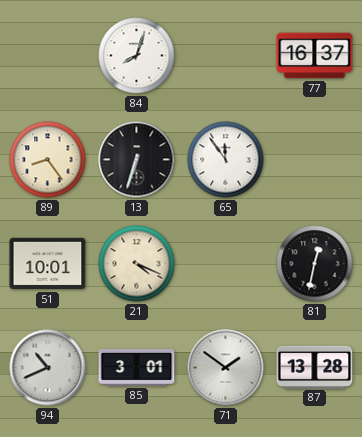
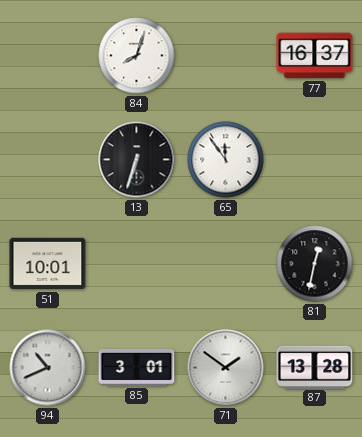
89: 8:24 -> none (48, 160)
21: 4:19 -> none (137, 264)
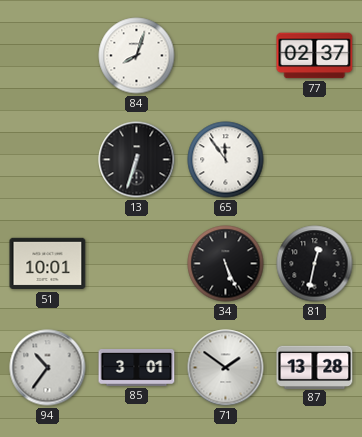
77: 16:37 -> 02:37 (315, 56)
34: none -> 5:26 (226, 264)
94: 10:41 -> 10:36 (48, 368)
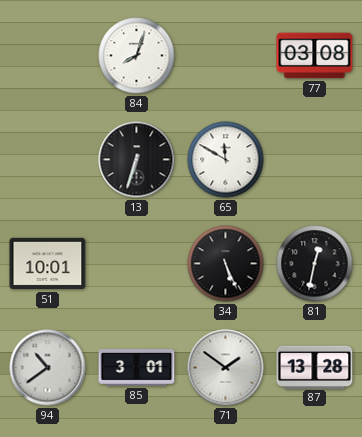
77: 02:37 -> 03:08 (315, 56)
65: 11:54 -> 11:50 (226, 160)
94: 10:36 -> 10:39 (48, 368)
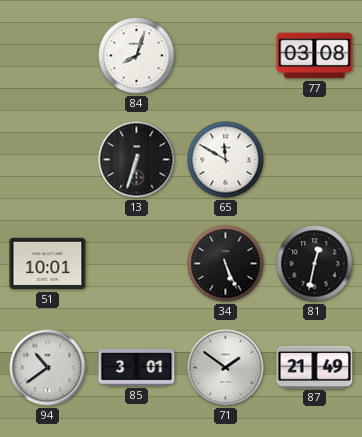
87: 13:28 -> 21:49 (315, 367)
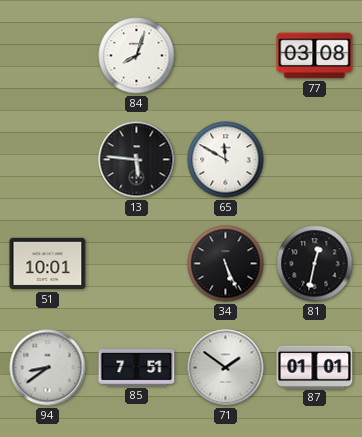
13: 6:33 -> 5:46 (137, 160)
94: 10:39 -> 8:39 (48, 368)
85: 3:01 -> 7:51 (137, 368)
87: 21:49 -> 01:01 (315, 367)
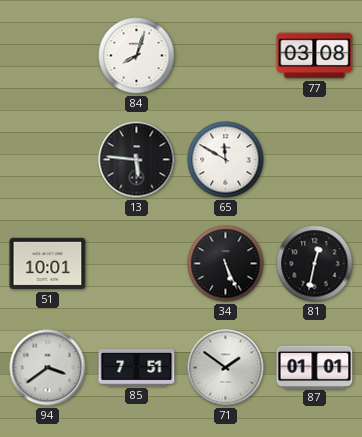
94: 8:39 -> 3:39 (48, 368)
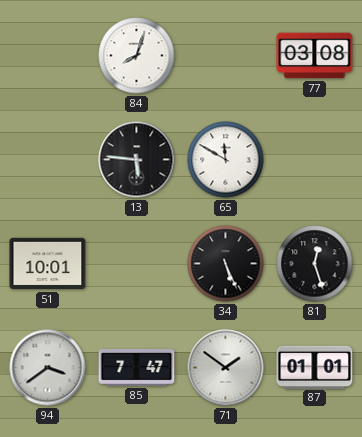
81: 12:32 -> 12:27 (315, 264)
85: 7:51 -> 7:47 (137, 368)
